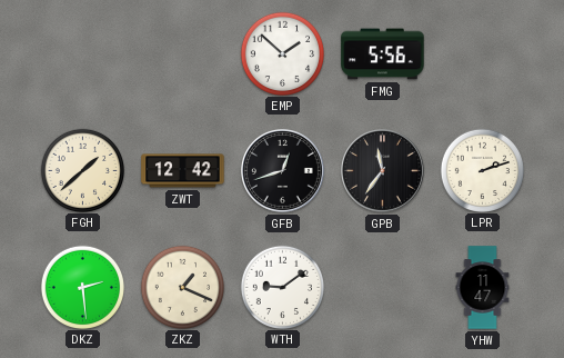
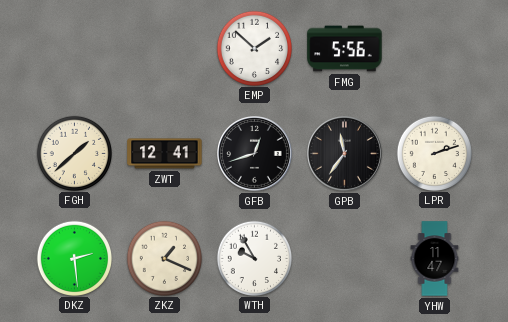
ZWT: 12:42 -> 12:41 (165, 154)
WTH: 9:09 -> 9:55 (254, 258)
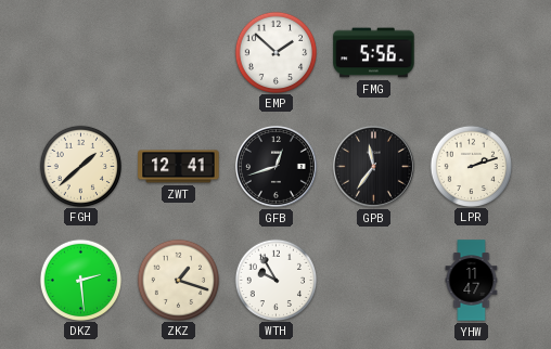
ZKZ: 1:19 -> 1:18 (178, 280)
